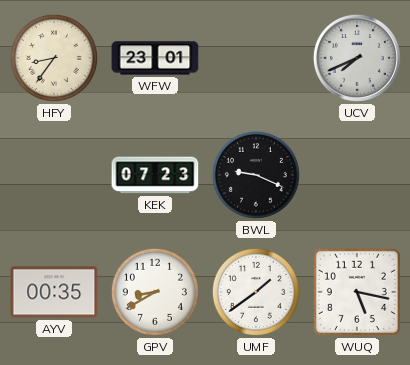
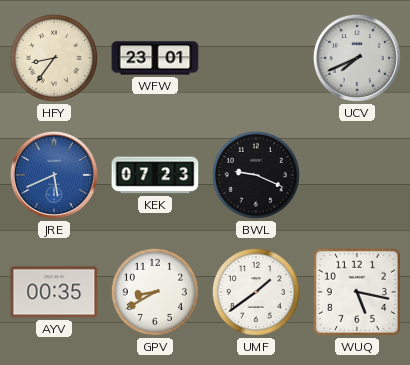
JRE: none -> 5:41 (54, 175)
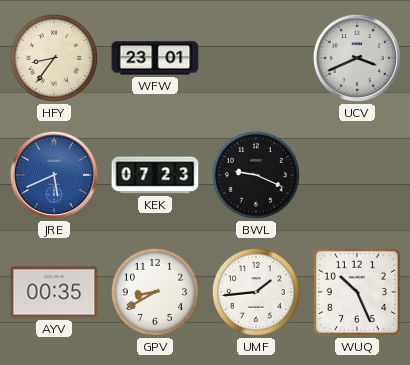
UCV: 7:41 -> 3:41 (357, 58)
UMF: 1:39 -> 1:44 (256, 292)
WUQ: 5:17 -> 10:26 (357, 292)
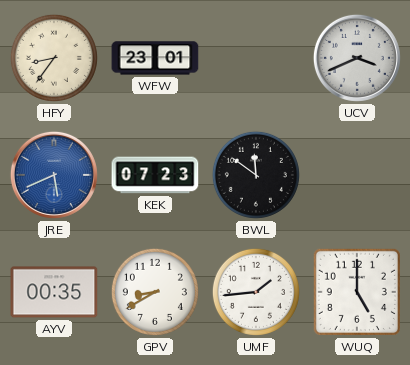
BWL: 9:19 -> 11:51 (256, 175)
WUQ: 10:26 -> 5:00 (357, 292)
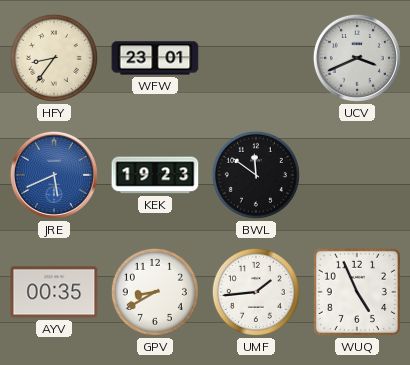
KEK: 07:23 -> 19:23 (155, 175)
WUQ: 5:00 -> 4:56 (357, 292)
